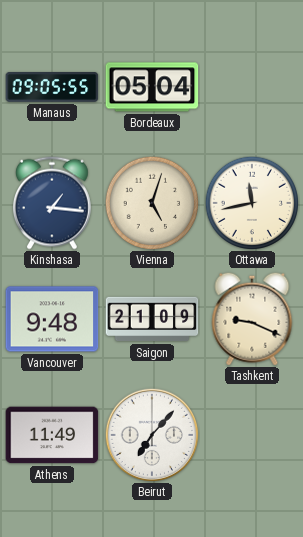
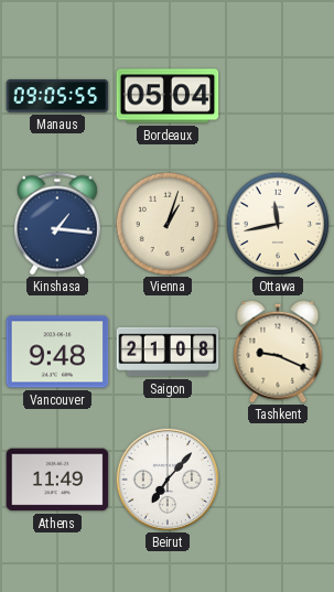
Vienna: 5:03 -> 1:03 (166, 223)
Saigon: 21:09 -> 21:08 (168, 352)
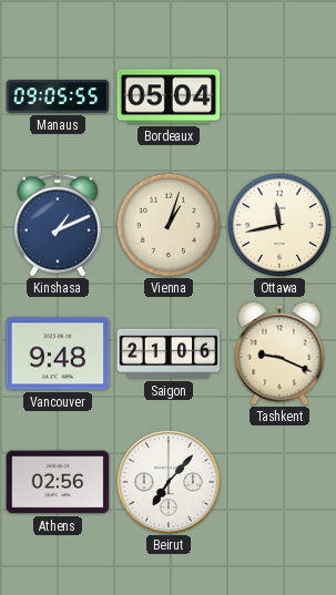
Kinshasa: 1:16 -> 1:11 (58, 225)
Saigon: 21:08 -> 21:06 (169, 353)
Athens: 11:49 -> 02:56 (58, 482)
